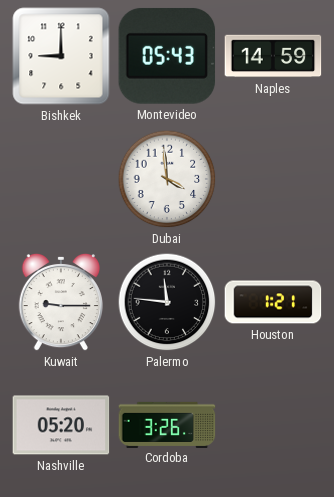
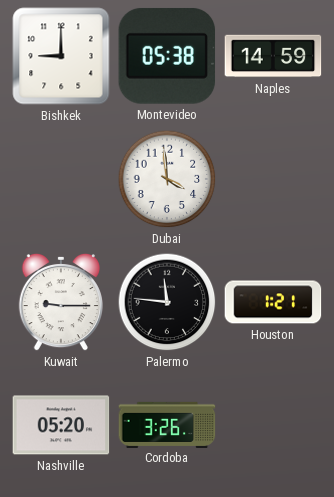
Montevideo: 05:43 -> 05:38 (167, 56)
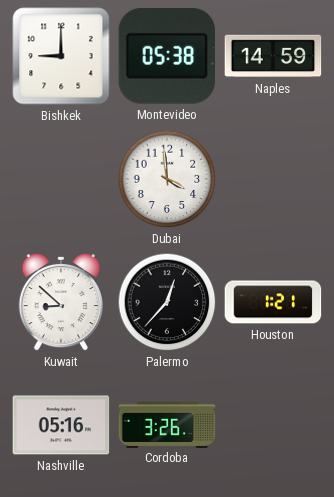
Kuwait: 9:15 -> 8:52 (61, 302)
Palermo: 11:46 -> 12:37 (167, 302)
Nashville: 05:20 -> 05:16 (61, 425)
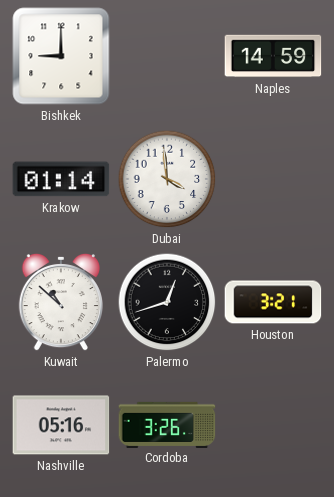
Montevideo: 05:38 -> none (167, 56)
Krakow: none -> 01:14 (61, 179)
Kuwait: 8:52 -> 10:52 (61, 302)
Palermo: 12:37 -> 12:42 (167, 302)
Houston: 1:21 -> 3:21 (273, 302)
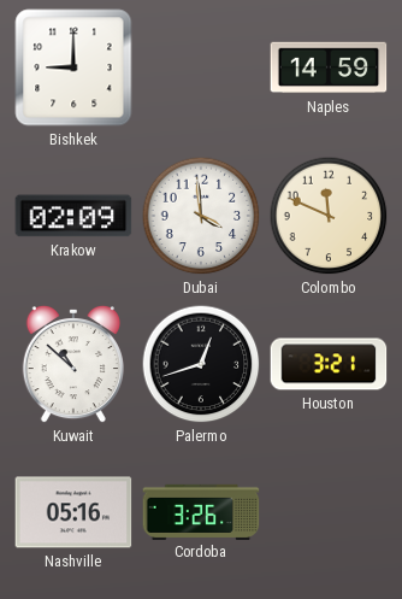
Krakow: 01:14 -> 02:09 (73, 216)
Colombo: none -> 11:49 (329, 216)
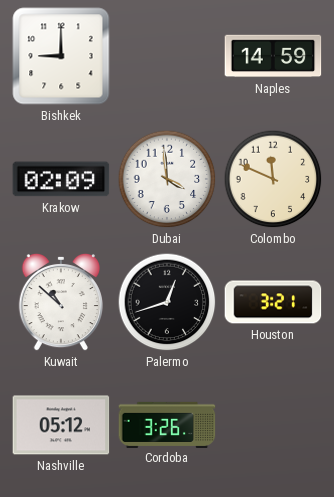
Nashville: 05:16 -> 05:12 (61, 425)
